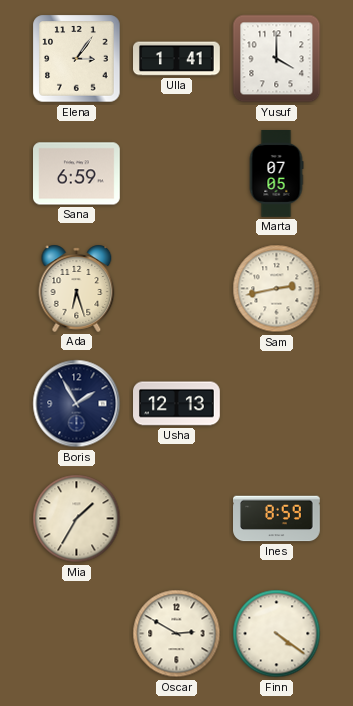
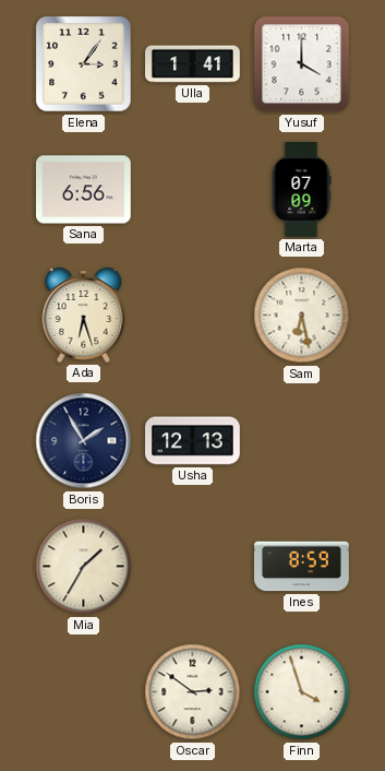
Sana: 6:59 -> 6:56 (84, 190)
Marta: 07:05 -> 07:09 (301, 190)
Sam: 2:43 -> 6:28 (302, 316)
Oscar: 2:50 -> 2:51 (193, 692)
Finn: 4:21 -> 3:57 (302, 692)
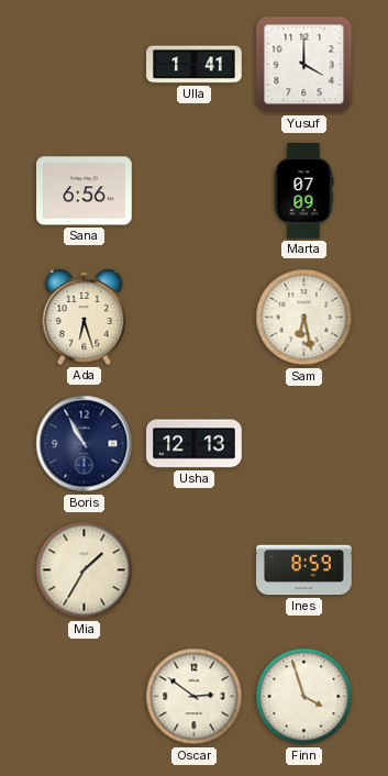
Elena: 3:06 -> none (84, 64)
Boris: 1:55 -> 10:55 (85, 444)
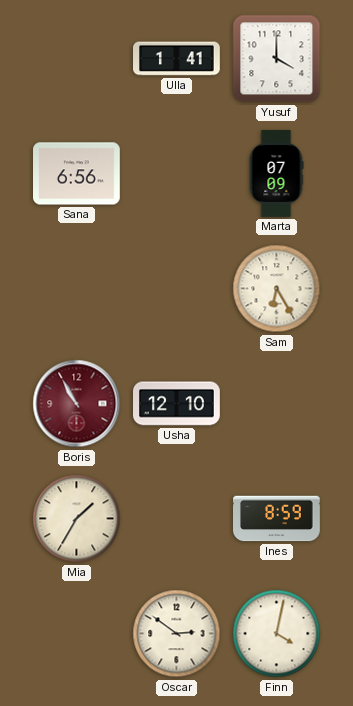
Ada: 6:27 -> none (85, 317)
Sam: 6:28 -> 6:25 (277, 289)
Boris dial: navy -> burgundy (77, 404)
Usha: 12:13 -> 12:10 (177, 404)
Finn: 3:57 -> 4:02 (277, 634)
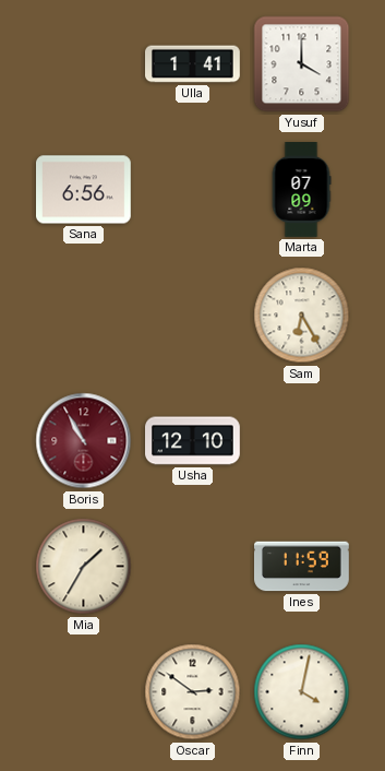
Ines: 8:59 -> 11:59 (302, 567)
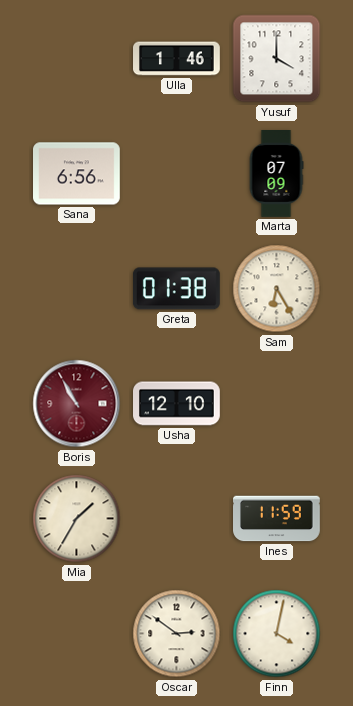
Ulla: 1:41 -> 1:46 (177, 59)
Greta: none -> 01:38 (176, 289)
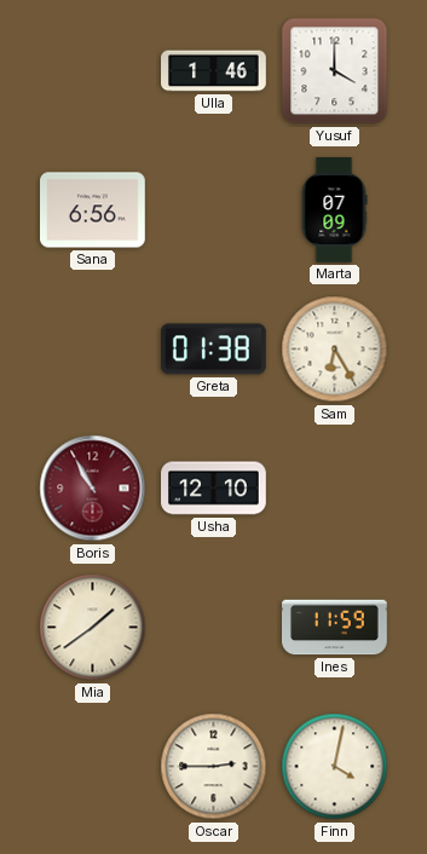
Mia: 1:35 -> 1:39 (93, 628)
Oscar: 2:51 -> 2:45 (214, 767)
